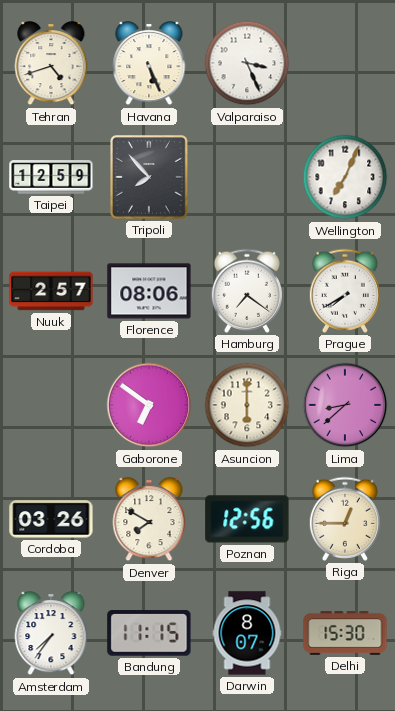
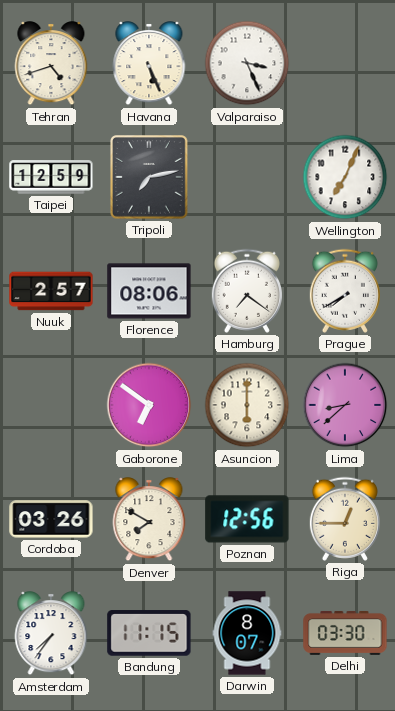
Tripoli: 7:53 -> 7:13 (150, 177)
Delhi: 15:30 -> 03:30 (345, 633)
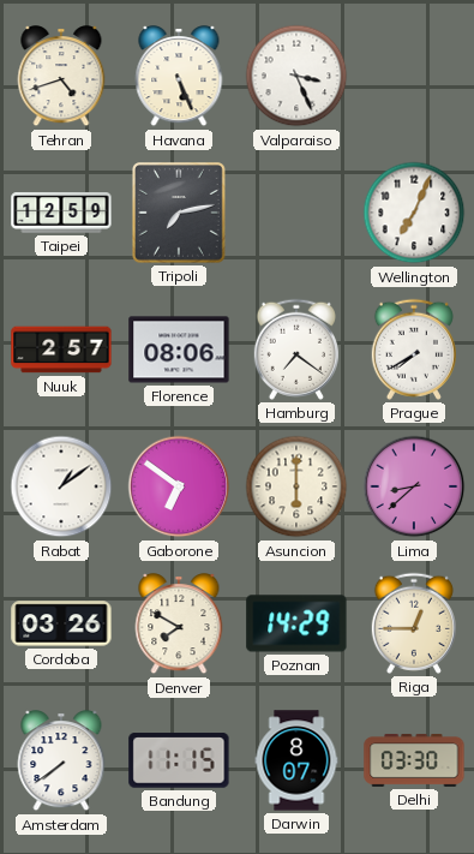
Rabat: none -> 1:09 (61, 486)
Poznan: 12:56 -> 14:29 (296, 623)
Amsterdam: 7:36 -> 7:39 (61, 762)
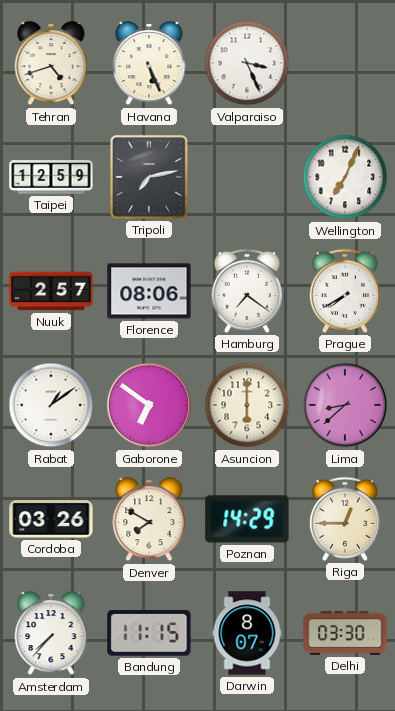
Amsterdam: 7:39 -> 7:37 (51, 634)
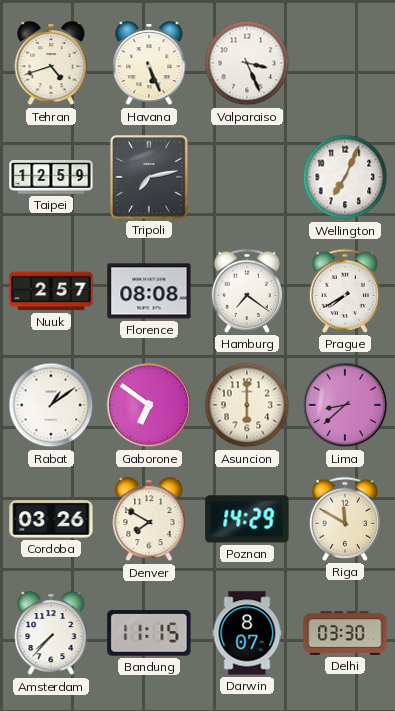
Florence: 08:06 -> 08:08 (149, 291)
Riga: 12:45 -> 11:50 (345, 519)
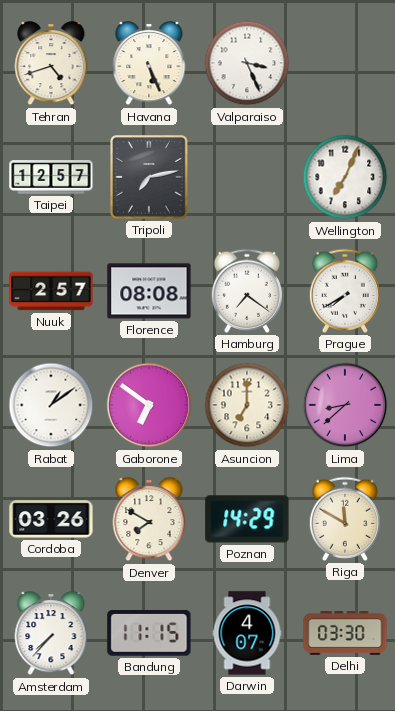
Taipei: 12:59 -> 12:57 (51, 177)
Asuncion: 6:00 -> 7:00 (247, 405)
Darwin: 8:07 -> 4:07 (247, 633)
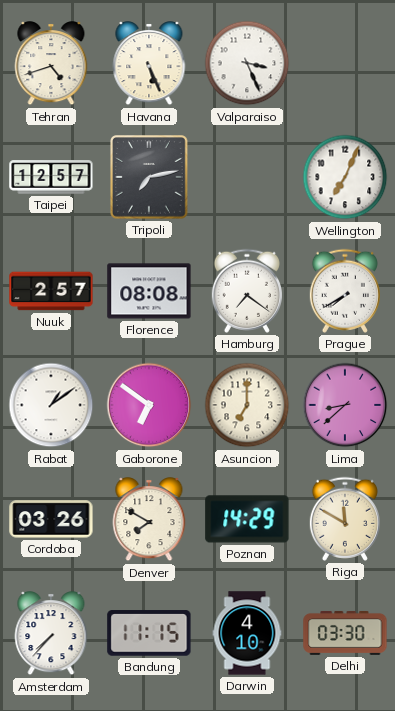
Darwin: 4:07 -> 4:10 (247, 633)
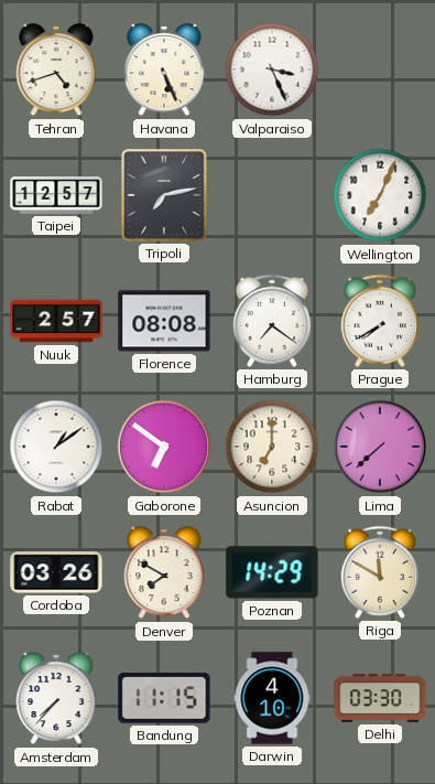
Lima: 8:38 -> 7:38 (380, 447)
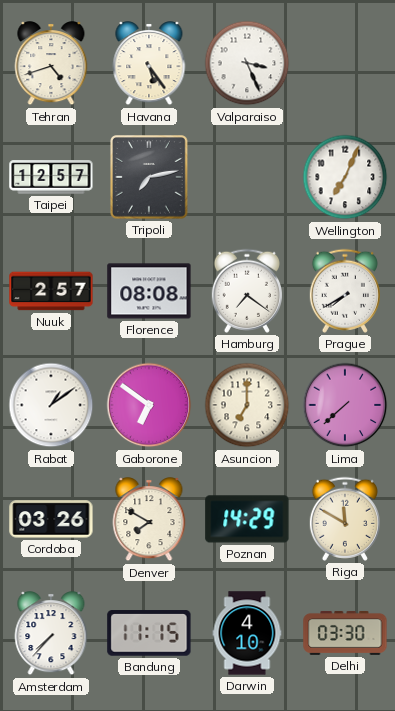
Havana: 5:26 -> 5:24 (149, 64)
